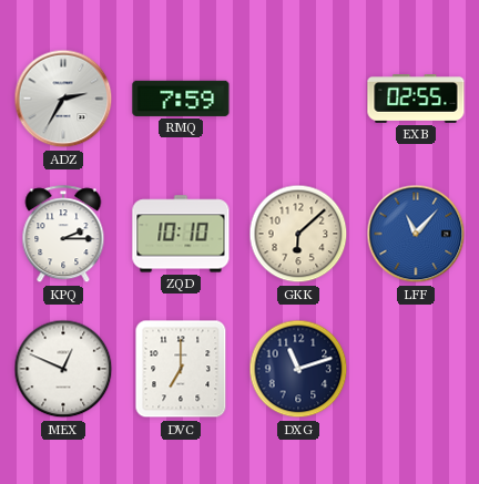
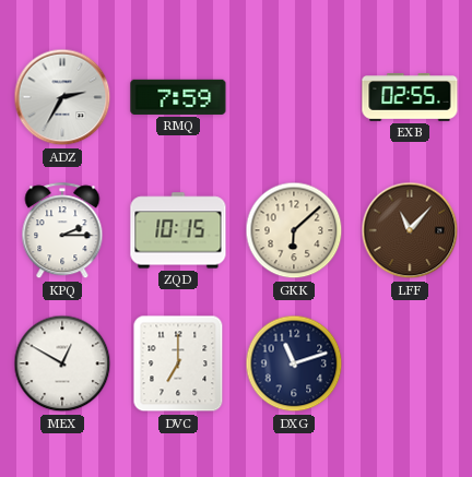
ZQD: 10:10 -> 10:15 (178, 230)
LFF dial: blue -> brown (410, 230)
MEX: 12:49 -> 12:50 (62, 363)
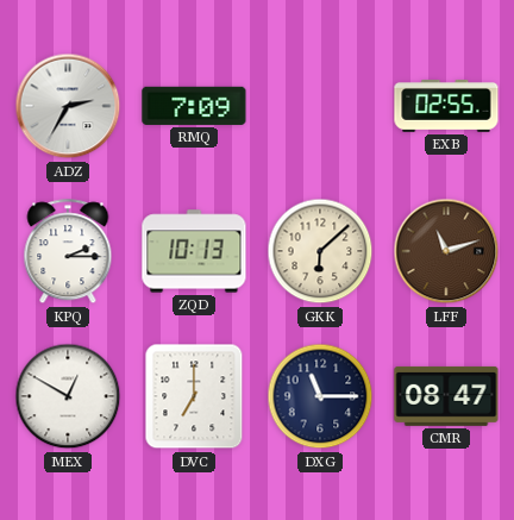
RMQ: 7:59 -> 7:09 (194, 106)
ZQD: 10:15 -> 10:13 (194, 251)
LFF: 11:07 -> 11:12 (446, 251)
DXG: 11:12 -> 11:15 (320, 396)
CMR: none -> 08:47 (446, 396)
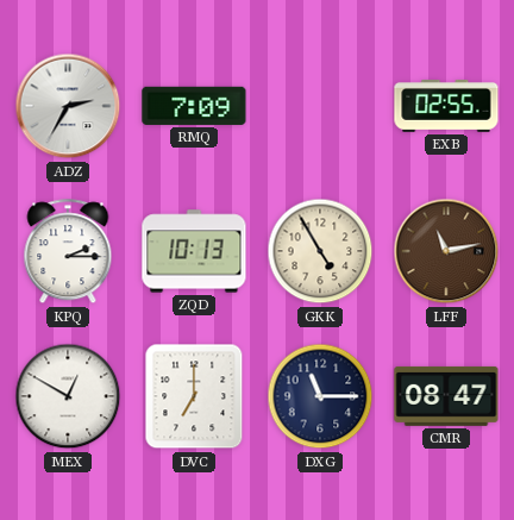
GKK: 6:08 -> 4:55 (320, 251)
LFF: 11:12 -> 11:13 (446, 251)
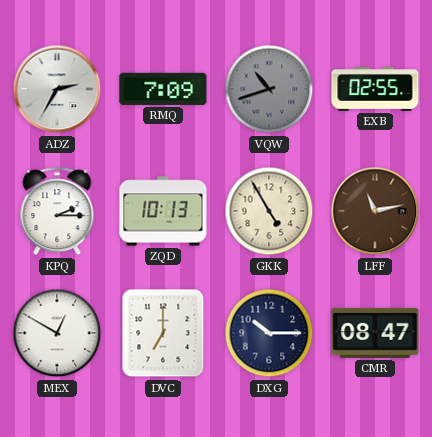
VQW: none -> 10:42 (269, 89)
DXG: 11:15 -> 10:15 (269, 333)
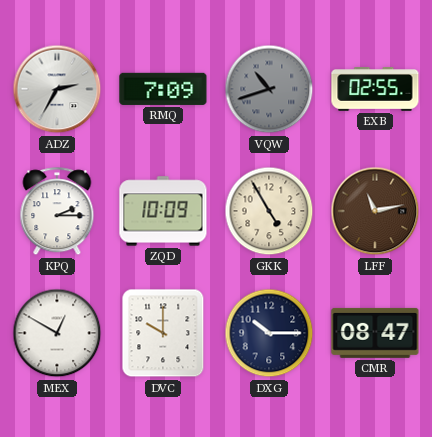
ZQD: 10:13 -> 10:09 (163, 211)
DVC: 7:00 -> 10:00 (163, 333)
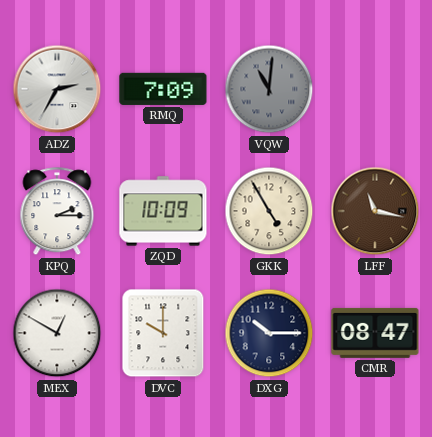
VQW: 10:42 -> 11:01 (269, 89)
EXB: 02:55 -> none (375, 90)
LFF: 11:13 -> 11:17 (375, 211)
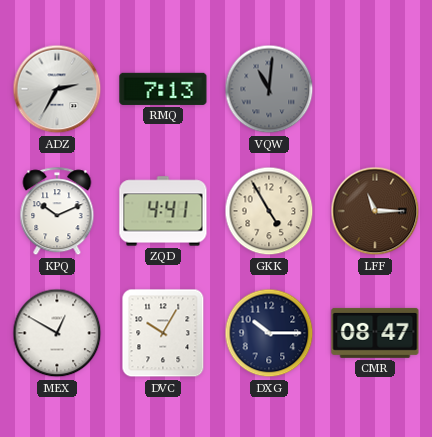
RMQ: 7:09 -> 7:13 (163, 89)
KPQ: 2:15 -> 10:11 (57, 212)
ZQD: 10:09 -> 4:41 (163, 211)
LFF: 11:17 -> 11:15 (375, 211)
DVC: 10:00 -> 10:05 (163, 333)
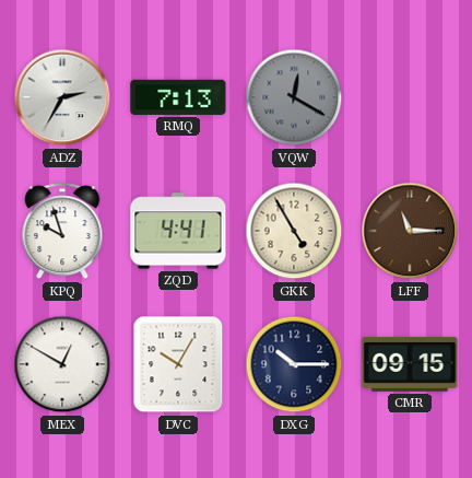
VQW: 11:01 -> 12:20 (294, 97)
KPQ: 10:11 -> 9:57 (62, 232)
CMR: 08:47 -> 09:15 (410, 364)
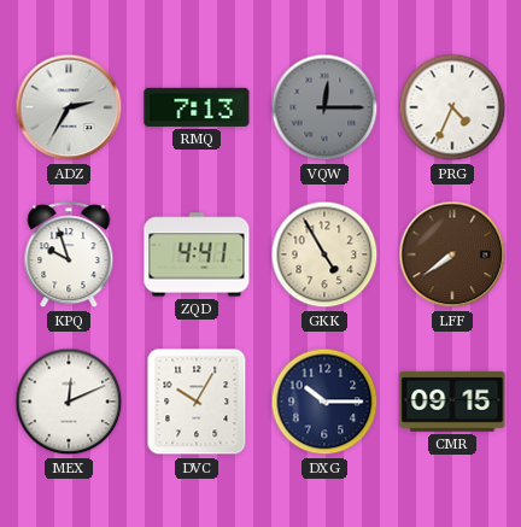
VQW: 12:20 -> 12:15 (324, 107)
PRG: none -> 4:34 (452, 107)
LFF: 11:15 -> 7:39 (452, 254)
MEX: 12:50 -> 12:11 (69, 402)
